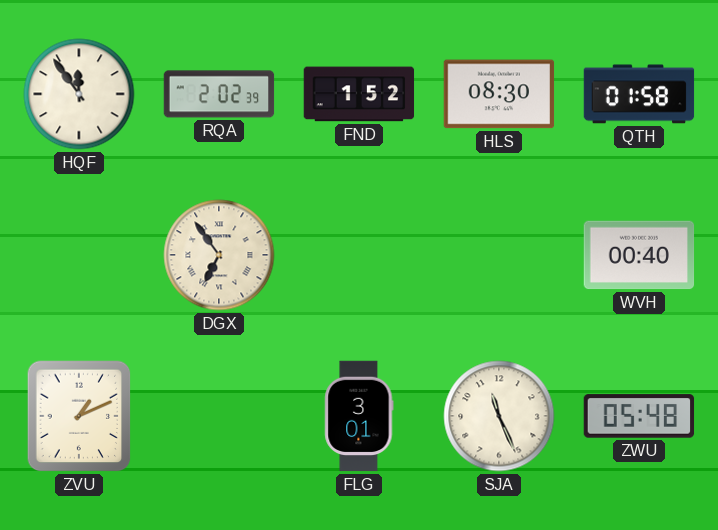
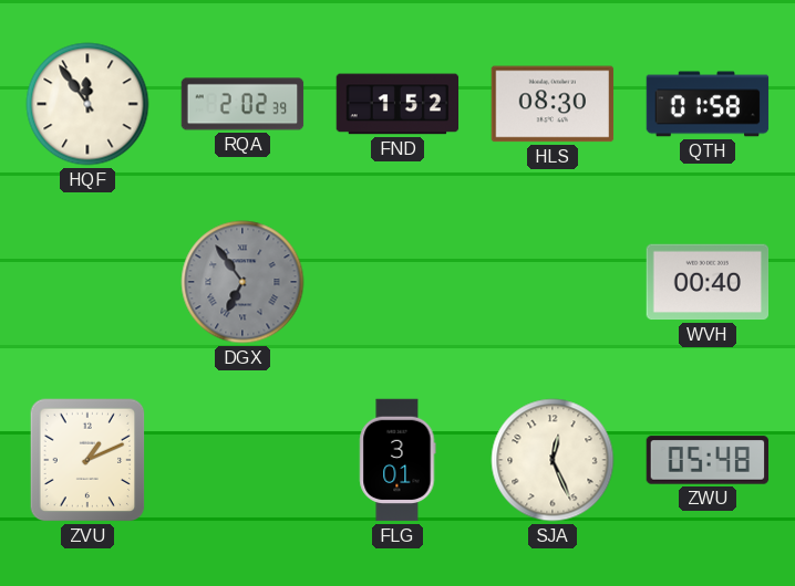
DGX dial: cream -> grey (242, 282)
SJA: 11:26 -> 12:26 (553, 460)
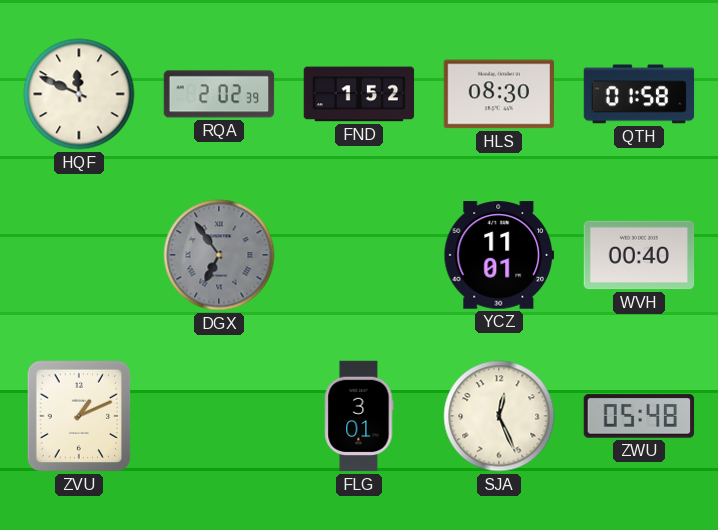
HQF: 11:54 -> 11:49 (79, 94)
YCZ: none -> 11:01 (499, 255)
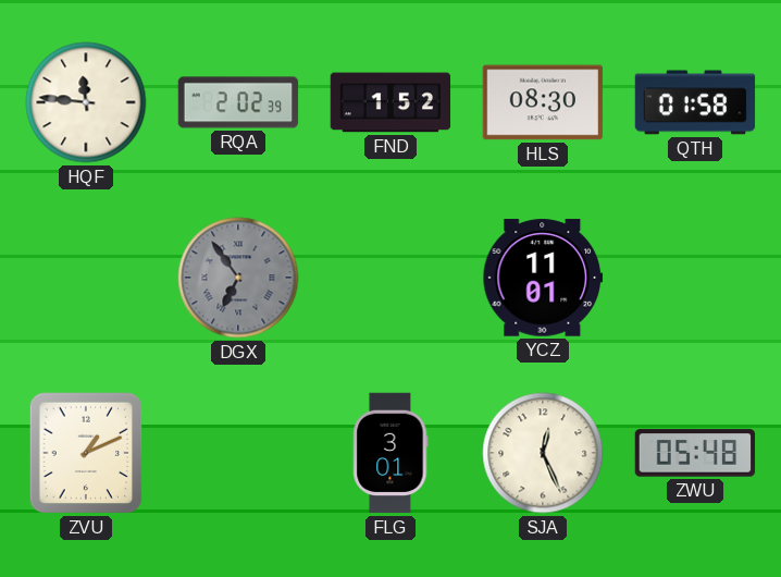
HQF: 11:49 -> 11:46 (86, 102)
WVH: 00:40 -> none (639, 255)
